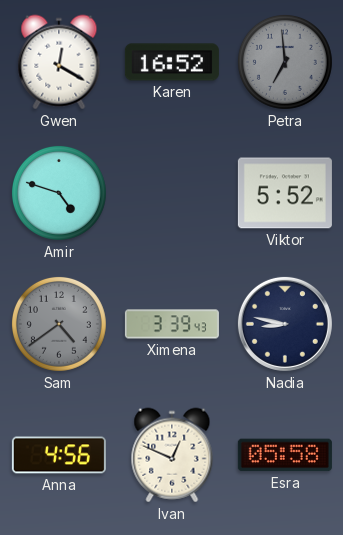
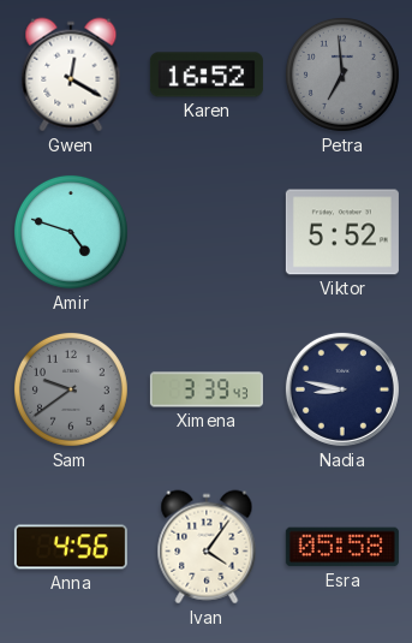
Sam: 4:39 -> 9:39 (71, 389)
Ivan: 12:49 -> 4:06 (207, 547)
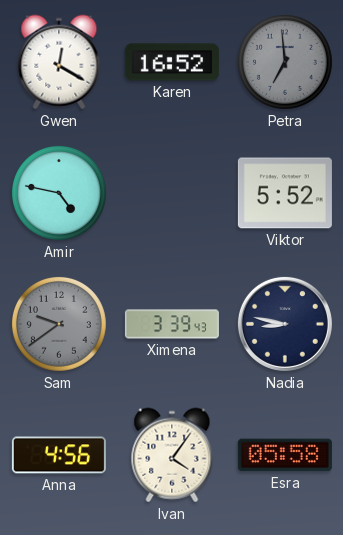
Amir: 4:48 -> 4:47 (59, 193)
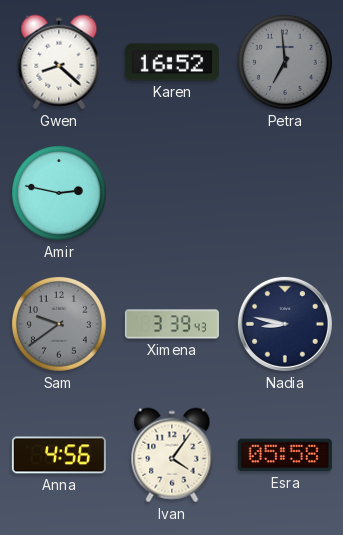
Gwen: 12:20 -> 8:22 (59, 62)
Amir: 4:47 -> 2:47 (59, 193)
Viktor: 5:52 -> none (285, 193)
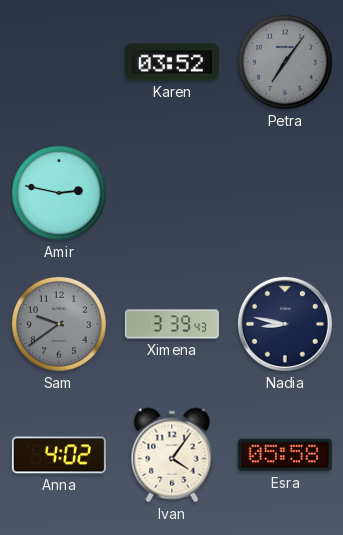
Gwen: 8:22 -> none (59, 62)
Karen: 16:52 -> 03:52 (172, 62)
Petra: 6:59 -> 7:06 (285, 62)
Anna: 4:56 -> 4:02 (59, 455)
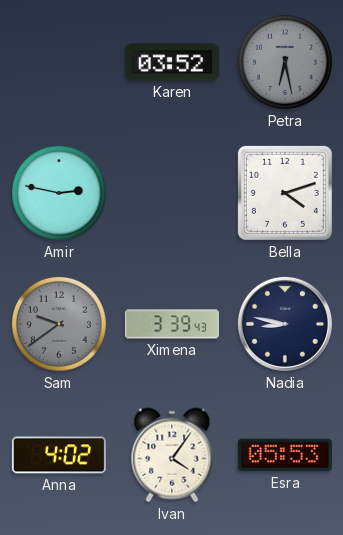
Petra: 7:06 -> 6:28 (285, 62)
Bella: none -> 4:12 (285, 193)
Esra: 05:58 -> 05:53 (285, 455)
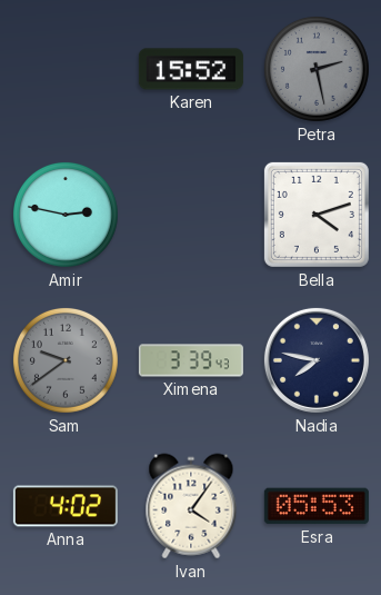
Karen: 03:52 -> 15:52 (191, 69)
Petra: 6:28 -> 2:28 (317, 69)
Nadia: 8:47 -> 7:47 (317, 360)
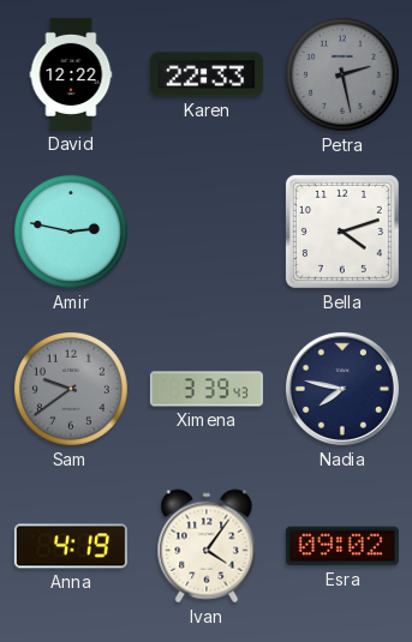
David: none -> 12:22 (71, 74)
Karen: 15:52 -> 22:33 (207, 74)
Anna: 4:02 -> 4:19 (71, 546)
Esra: 05:53 -> 09:02 (342, 546)
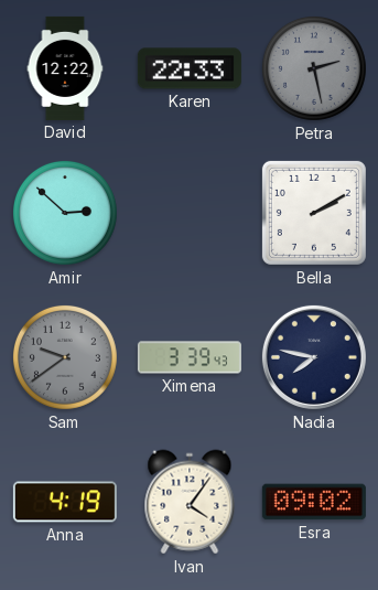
Amir: 2:47 -> 2:52 (65, 213)
Bella: 4:12 -> 2:10 (314, 213)
